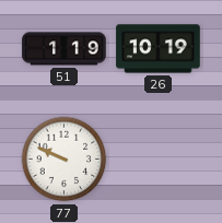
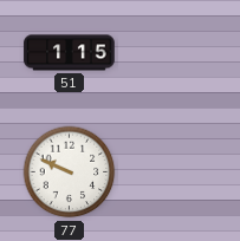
51: 1:19 -> 1:15 (70, 53)
26: 10:19 -> none (159, 49)
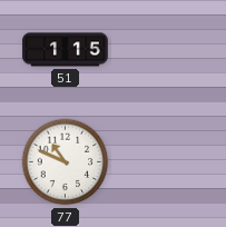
77: 9:49 -> 10:49 (66, 162)
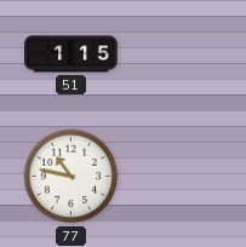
77: 10:49 -> 10:47 (71, 177)
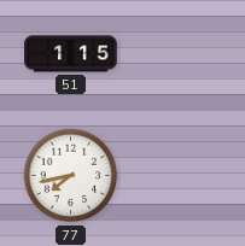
77: 10:47 -> 7:43 (71, 176)
